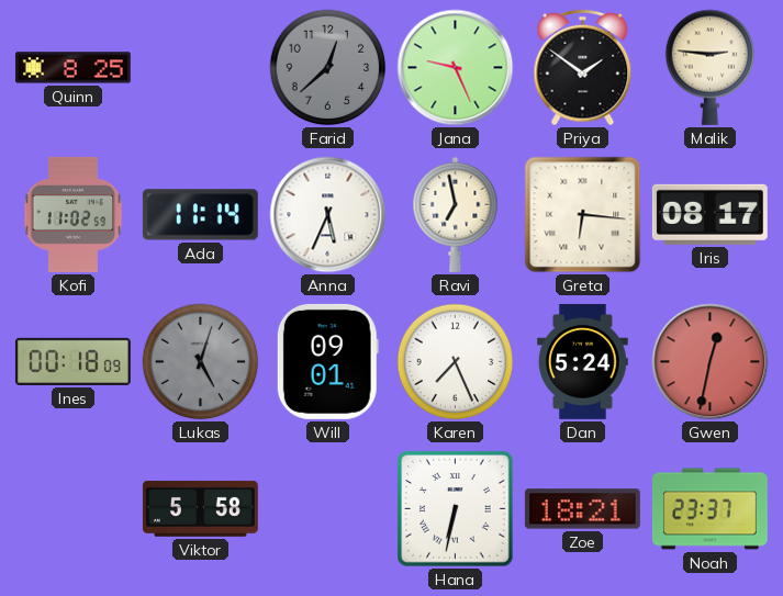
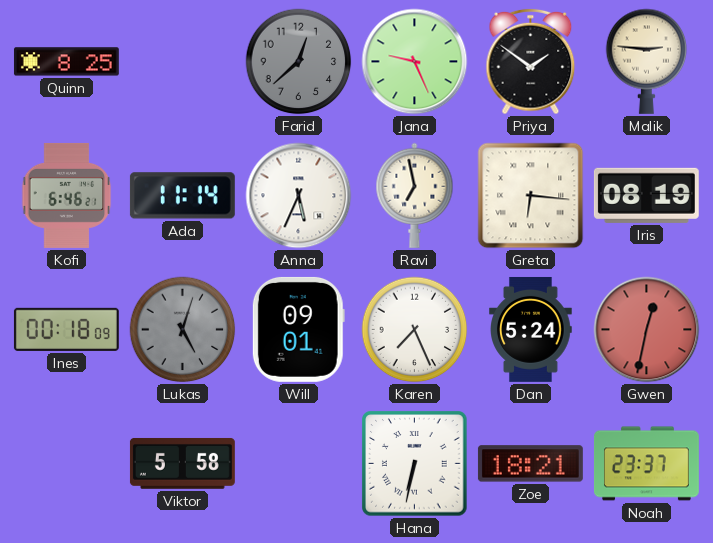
Kofi: 11:02 -> 6:46 (67, 195)
Iris: 08:17 -> 08:19 (646, 195)
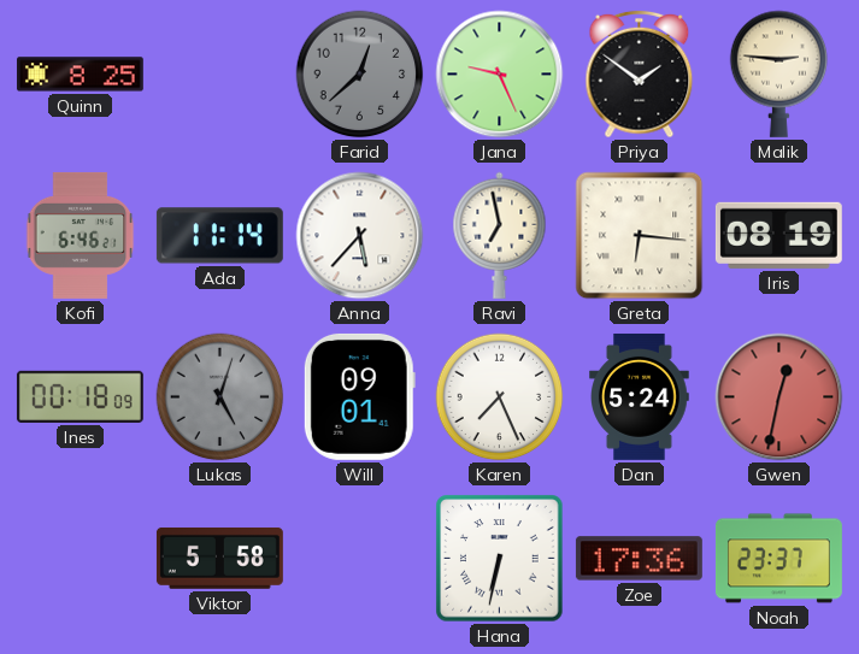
Anna: 5:34 -> 5:37 (360, 236)
Zoe: 18:21 -> 17:36 (639, 559)
